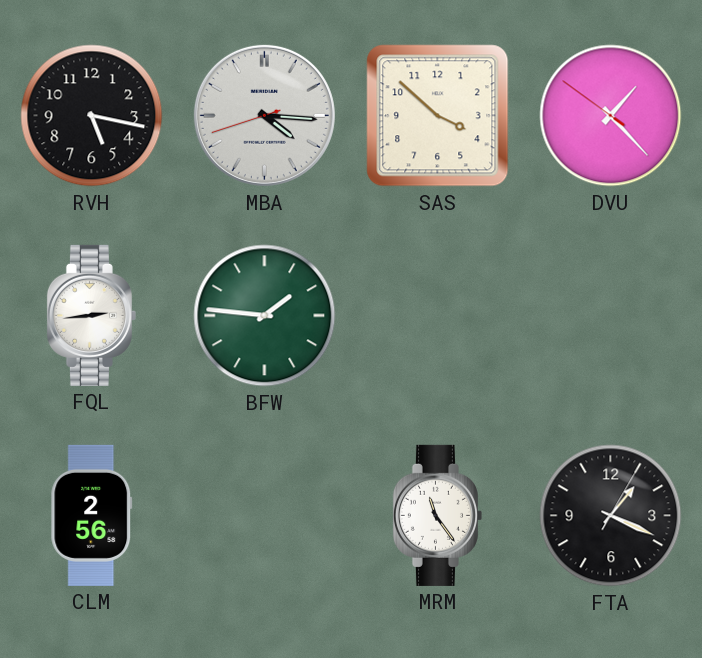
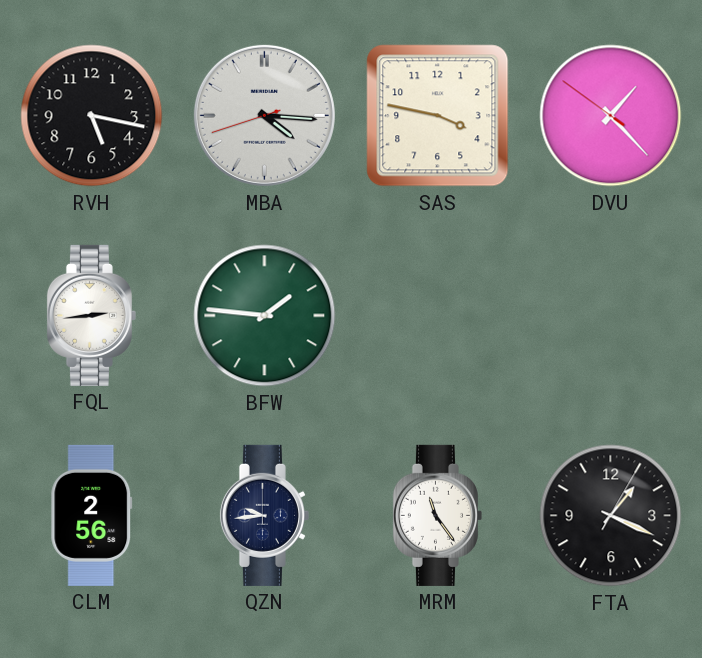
SAS: 3:52 -> 3:47 (438, 116)
QZN: none -> 9:44 (264, 515)
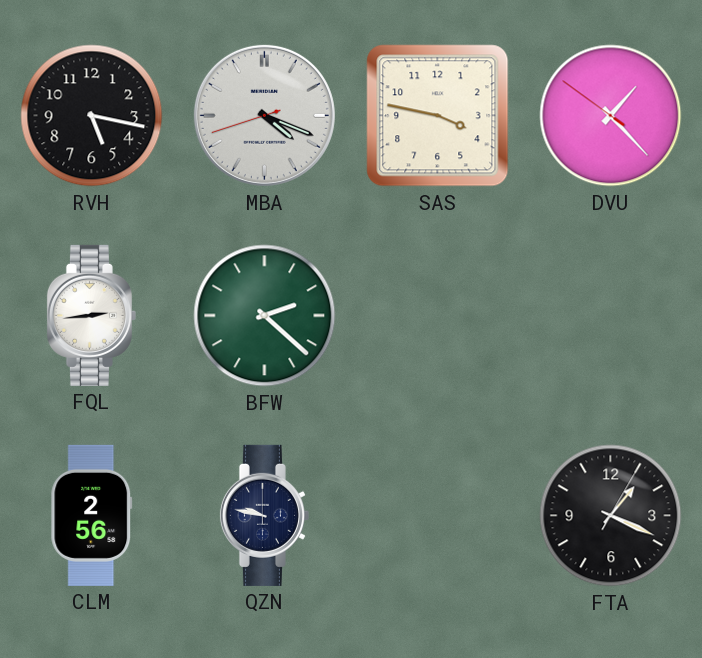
MBA: 4:15 -> 4:18 (264, 115)
BFW: 1:46 -> 2:22 (265, 316)
QZN: 9:44 -> 9:47 (264, 515)
MRM: 11:24 -> none (437, 515)
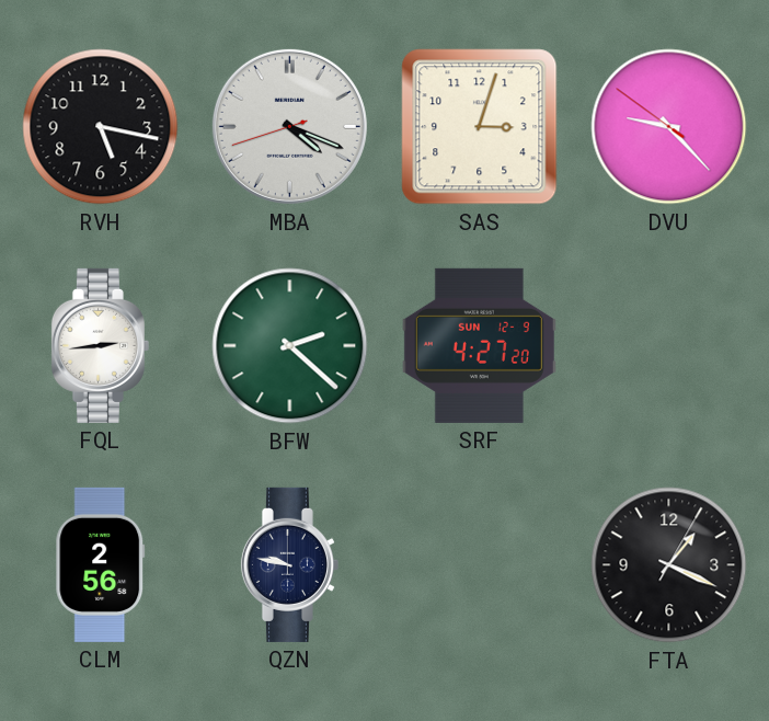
SAS: 3:47 -> 3:03 (480, 127)
DVU: 1:22 -> 9:22 (669, 127)
SRF: none -> 4:27 (479, 345)
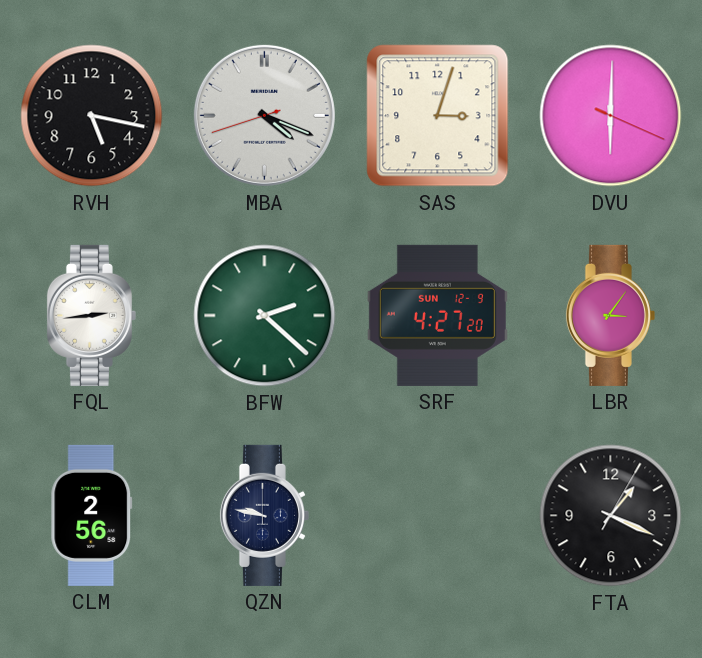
DVU: 9:22 -> 6:00 (611, 116)
LBR: none -> 3:06 (610, 315)
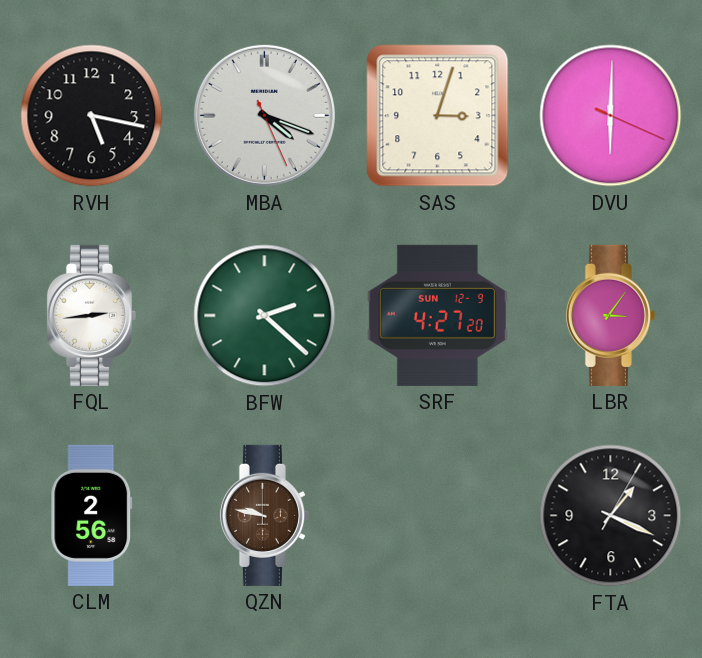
MBA: 4:18:42 -> 4:18:26 (264, 115)
QZN dial: navy -> brown (264, 515)
